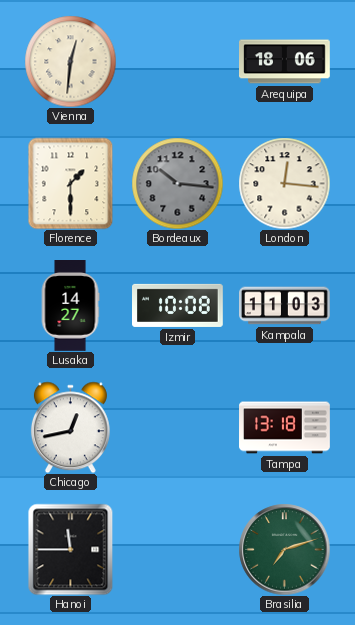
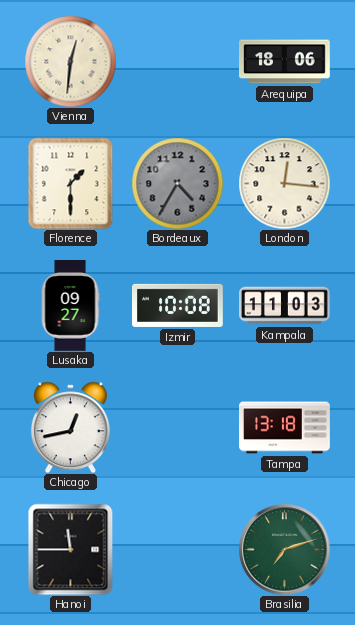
Bordeaux: 10:16 -> 4:35 (177, 183)
Lusaka: 14:27 -> 09:27 (70, 306)
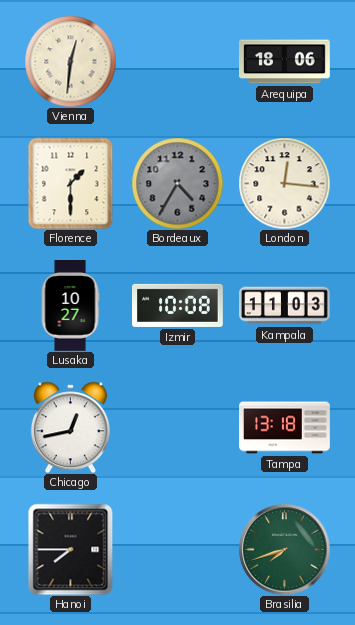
Lusaka: 09:27 -> 10:27 (70, 306)
Hanoi: 11:45 -> 7:45 (71, 549)
Brasilia: 7:12 -> 7:42 (284, 549)
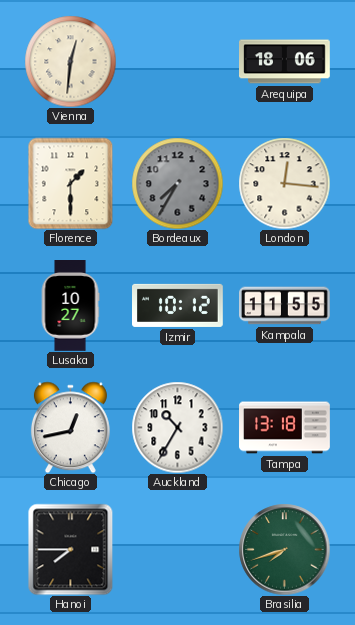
Bordeaux: 4:35 -> 7:35 (177, 183)
Izmir: 10:08 -> 10:12 (178, 305)
Kampala: 11:03 -> 11:55 (285, 306)
Auckland: none -> 10:35 (177, 427)
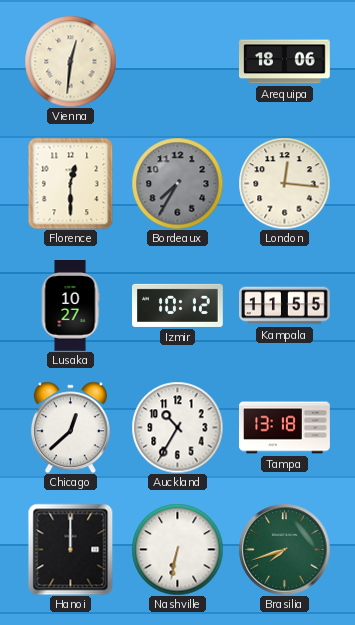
Florence: 1:30 -> 12:30 (71, 183)
Chicago: 12:43 -> 12:38 (70, 427)
Hanoi: 7:45 -> 12:00 (71, 549)
Nashville: none -> 6:32 (177, 549)
